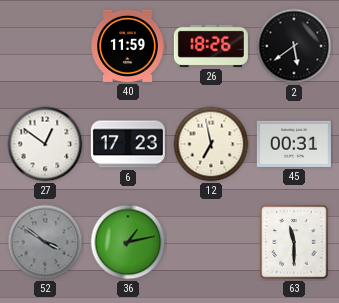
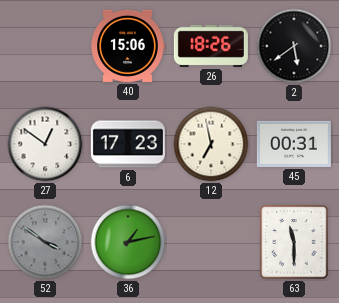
40: 11:59 -> 15:06 (128, 46)
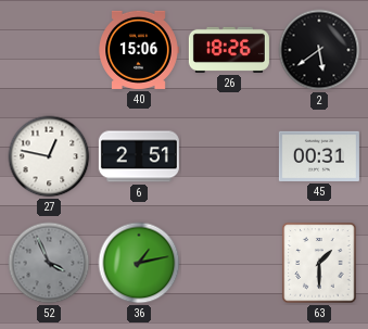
27: 12:51 -> 12:47 (49, 156)
6: 17:23 -> 2:51 (139, 156)
12: 6:58 -> none (211, 144)
52: 3:51 -> 3:56 (49, 263)
63: 11:30 -> 1:30 (319, 263)
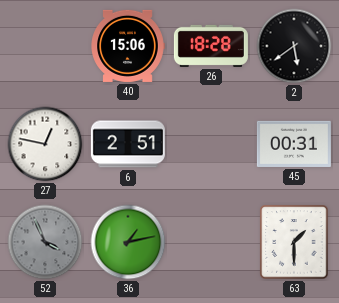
26: 18:26 -> 18:28 (211, 46)
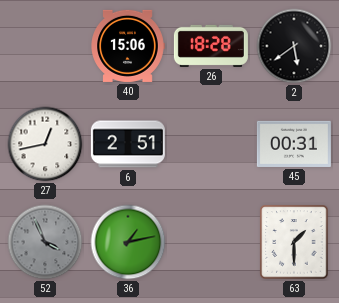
27: 12:47 -> 12:43 (45, 144)
